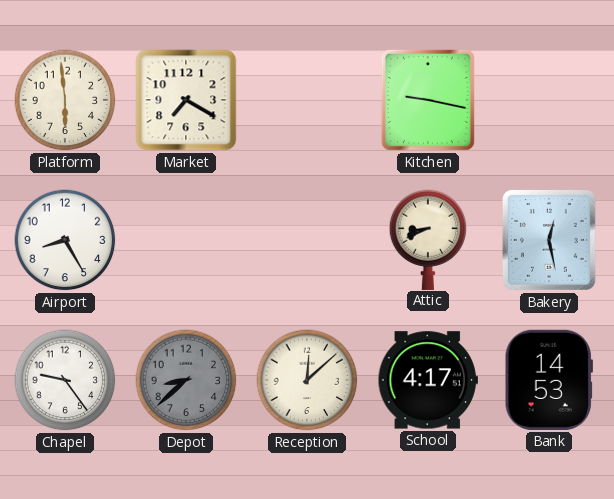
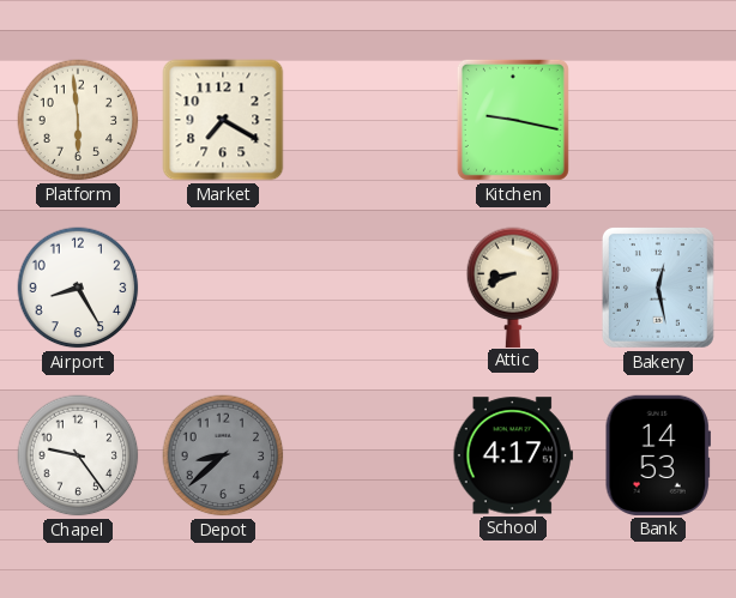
Reception: 12:08 -> none (307, 380)
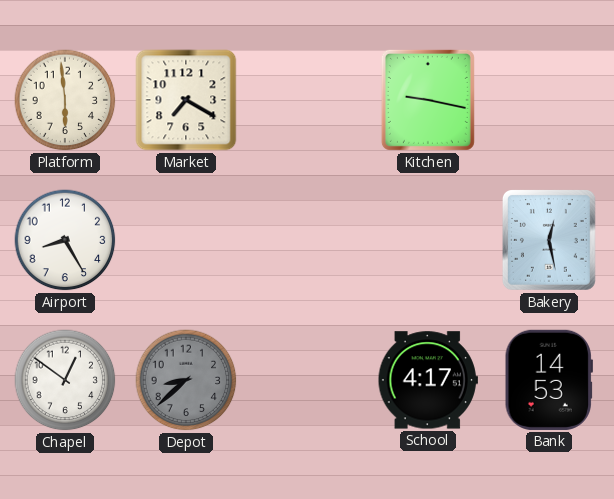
Attic: 8:41 -> none (513, 286)
Chapel: 9:24 -> 12:51 (65, 380)
